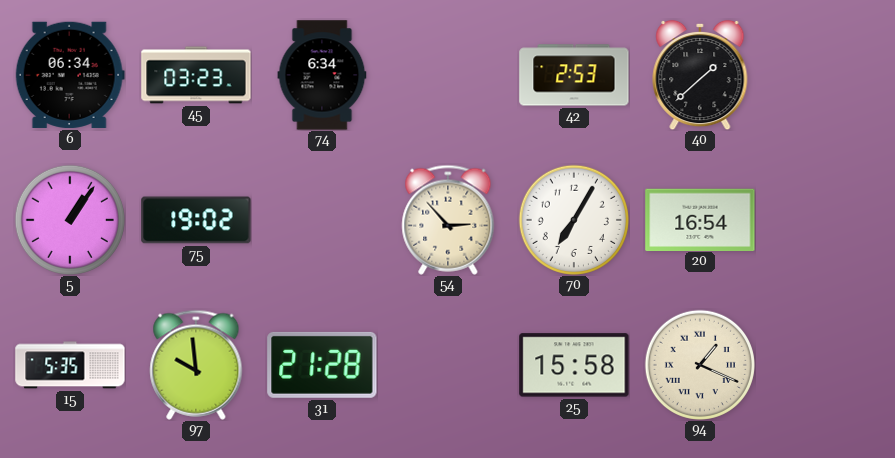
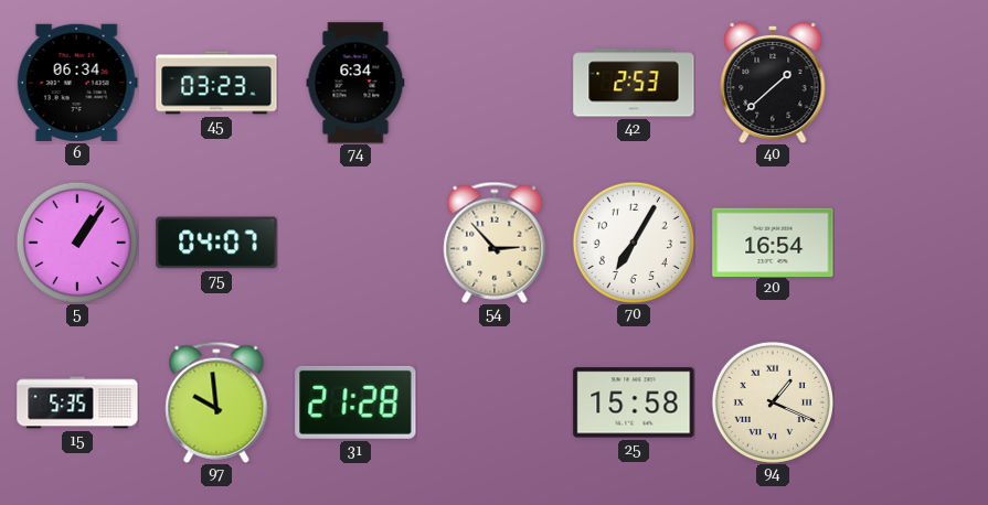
75: 19:02 -> 04:07 (216, 243)
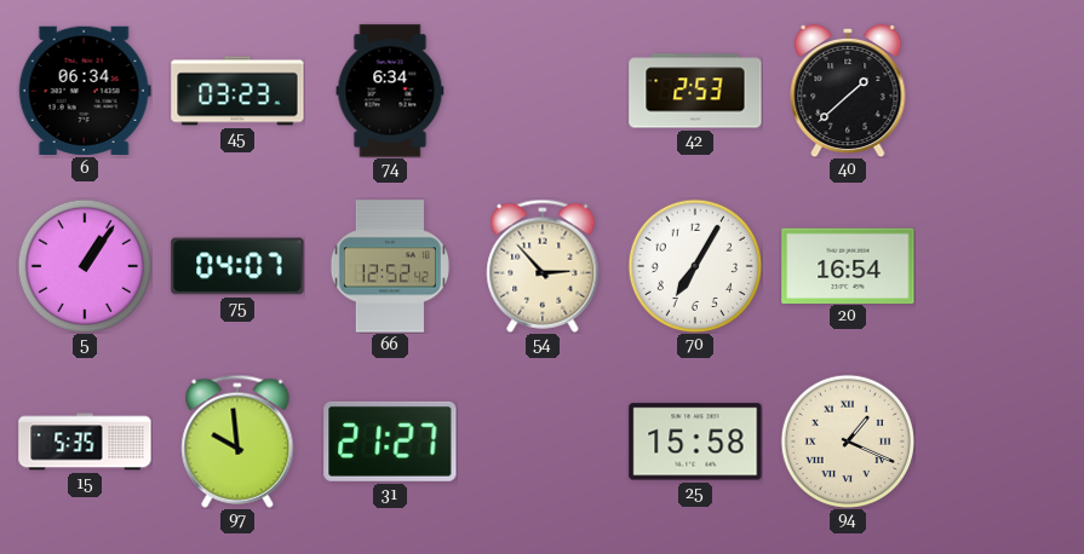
66: none -> 12:52 (390, 266)
31: 21:28 -> 21:27 (390, 442)
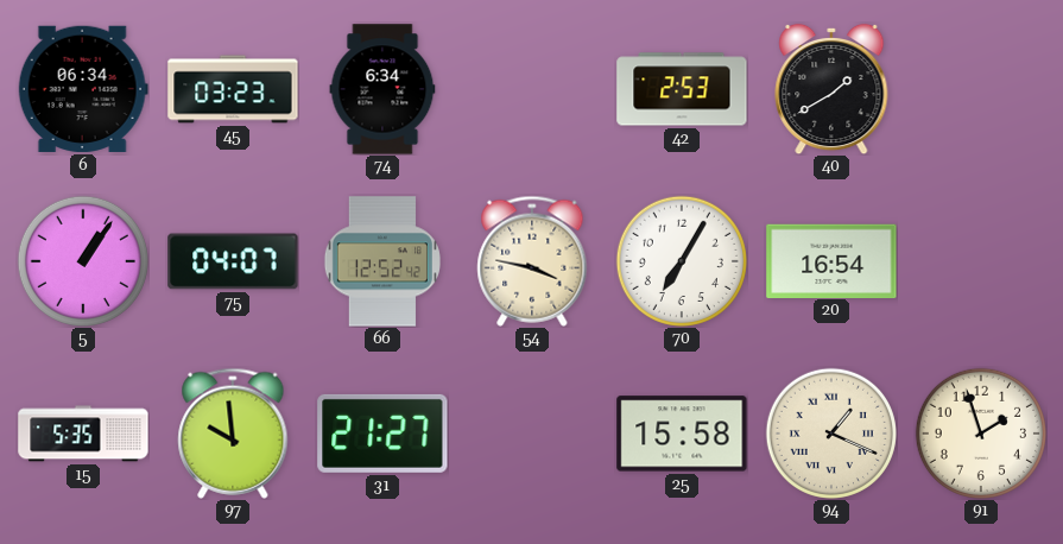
40: 1:38 -> 1:40 (831, 89)
54: 2:53 -> 3:47 (532, 261)
91: none -> 1:57 (981, 434)
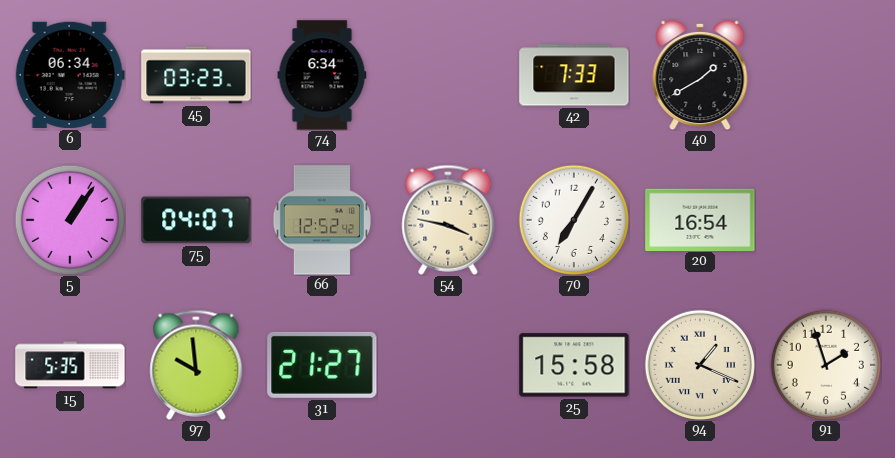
42: 2:53 -> 7:33 (574, 75)
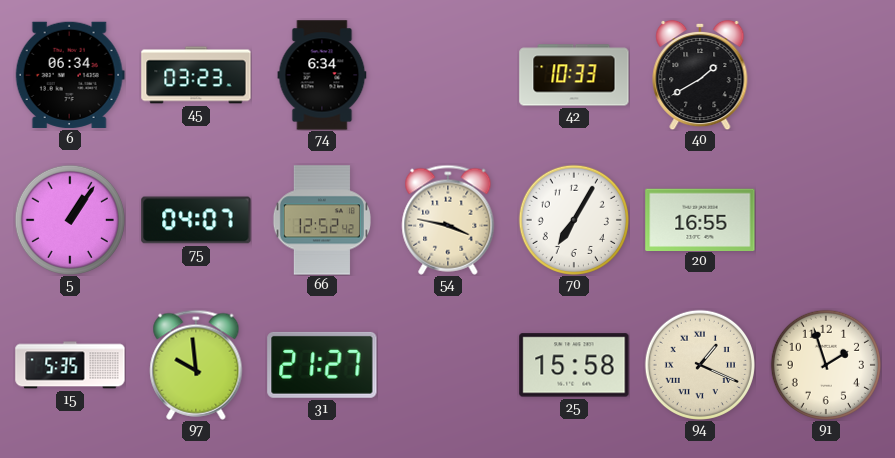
42: 7:33 -> 10:33 (574, 75)
20: 16:54 -> 16:55 (700, 219)
